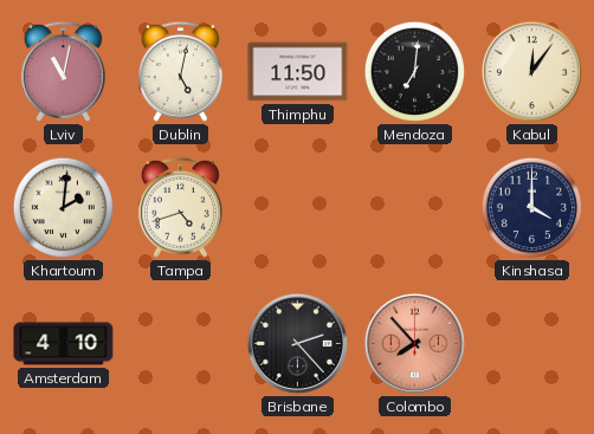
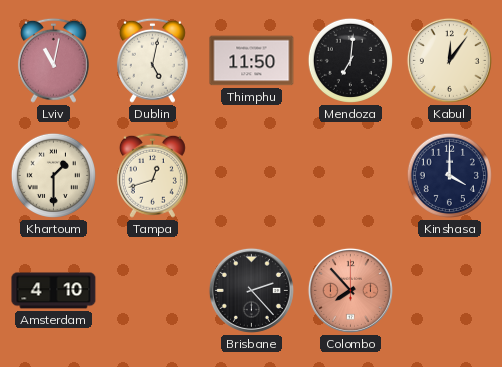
Khartoum: 2:01 -> 1:30 (53, 175)
Tampa: 4:42 -> 12:42 (152, 175)
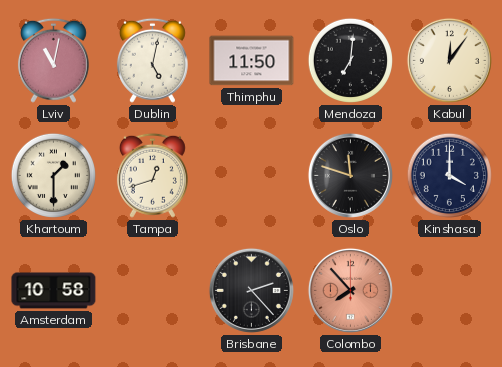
Oslo: none -> 11:48 (350, 175)
Amsterdam: 4:10 -> 10:58 (54, 291)
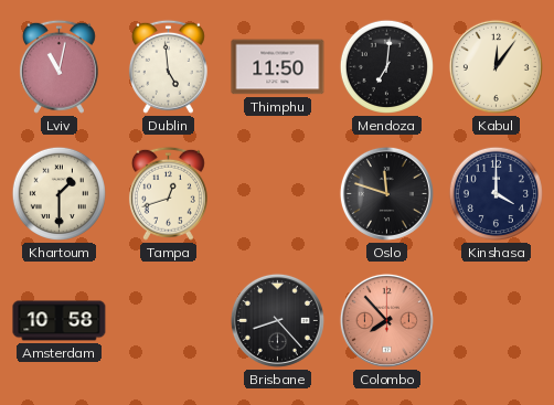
Dublin: 5:02 -> 4:59 (168, 66)
Brisbane: 2:23 -> 8:23 (277, 320)
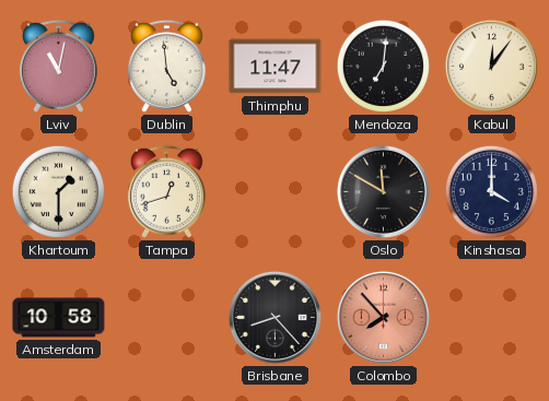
Thimphu: 11:50 -> 11:47 (276, 67)
Oslo: 11:48 -> 11:50 (383, 191)
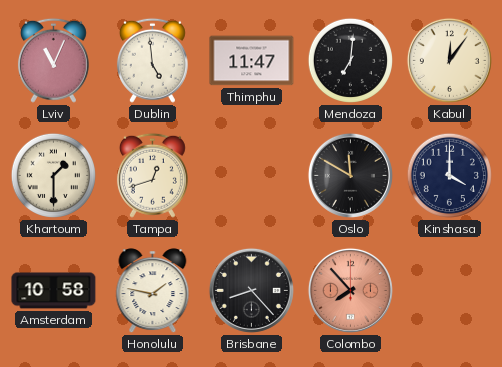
Lviv: 11:02 -> 11:04 (53, 60)
Honolulu: none -> 1:47 (153, 291)
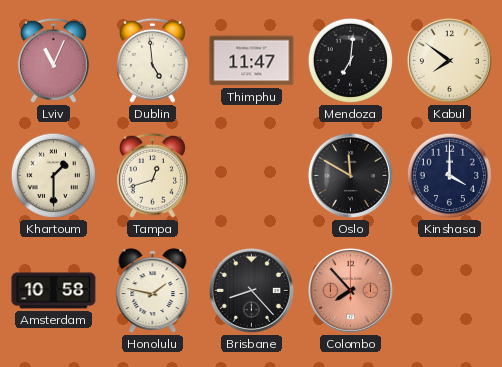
Kabul: 12:06 -> 7:51 (449, 60)
